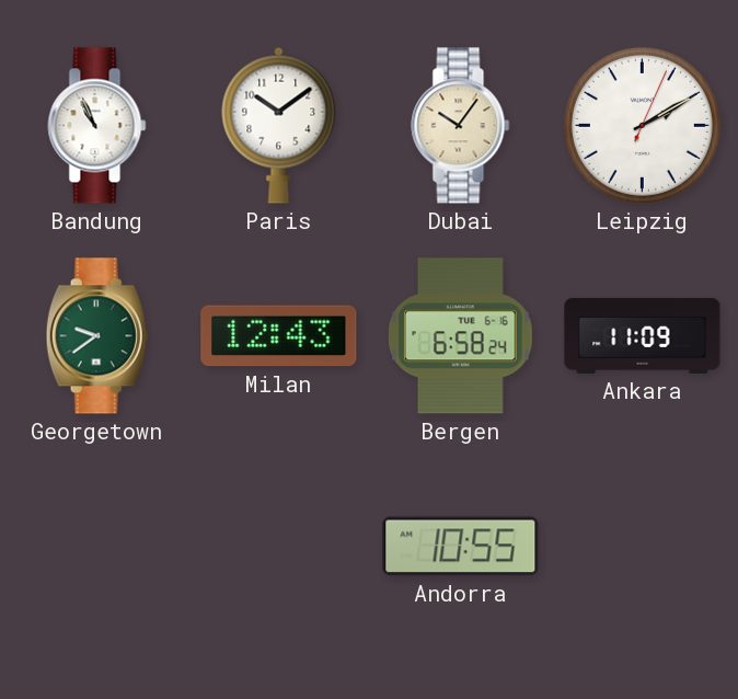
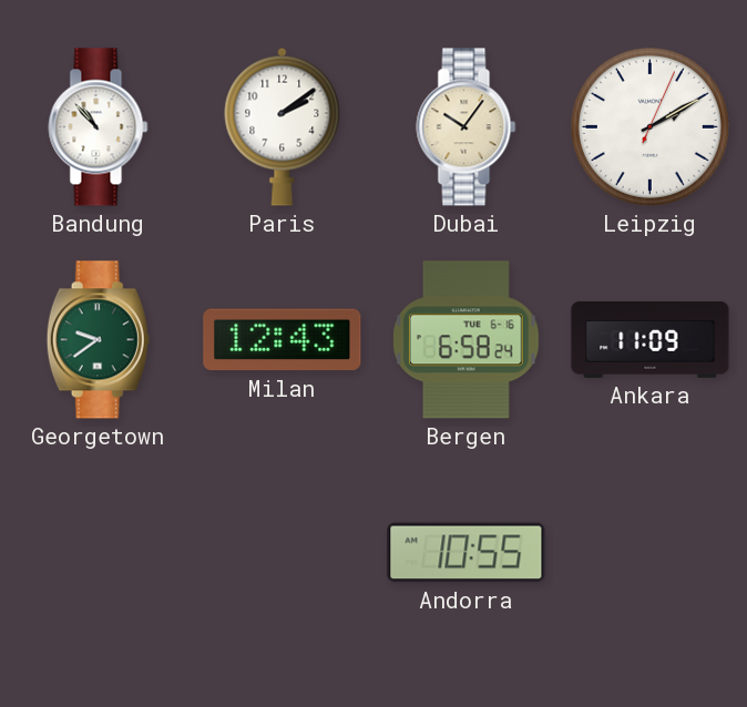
Bandung: 10:56 -> 10:53 (99, 127)
Paris: 10:09 -> 2:09 (283, 126)
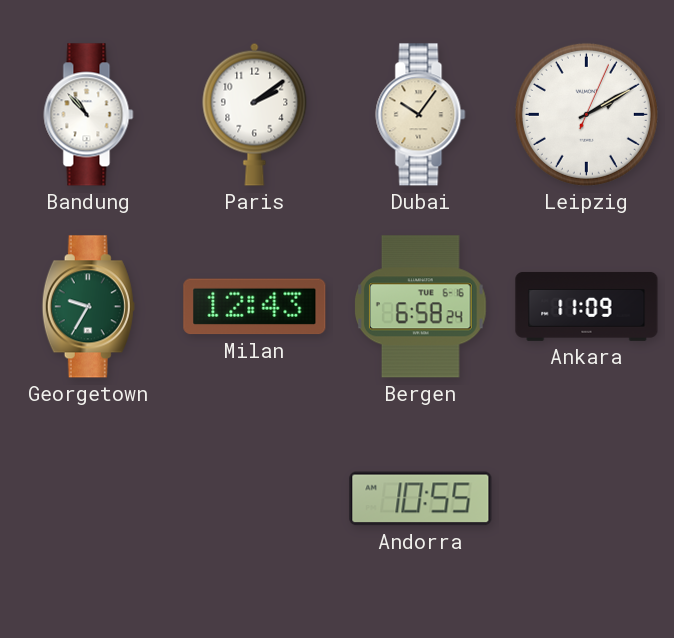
Georgetown: 9:39 -> 9:35 (88, 307)
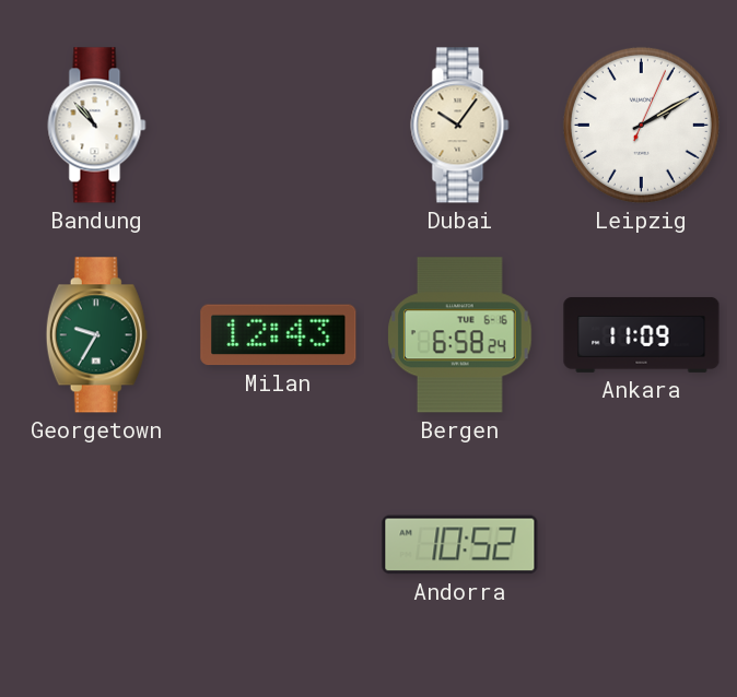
Paris: 2:09 -> none (255, 114)
Andorra: 10:55 -> 10:52 (460, 545)
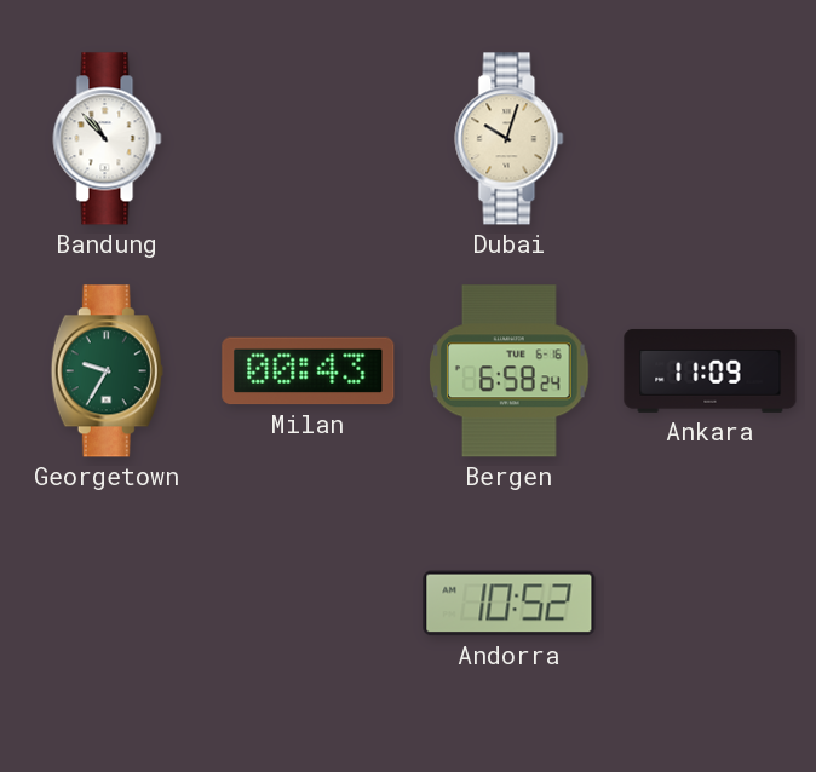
Dubai: 10:06 -> 10:03 (510, 139)
Leipzig: 2:10 -> none (641, 125)
Milan: 12:43 -> 00:43 (309, 371)
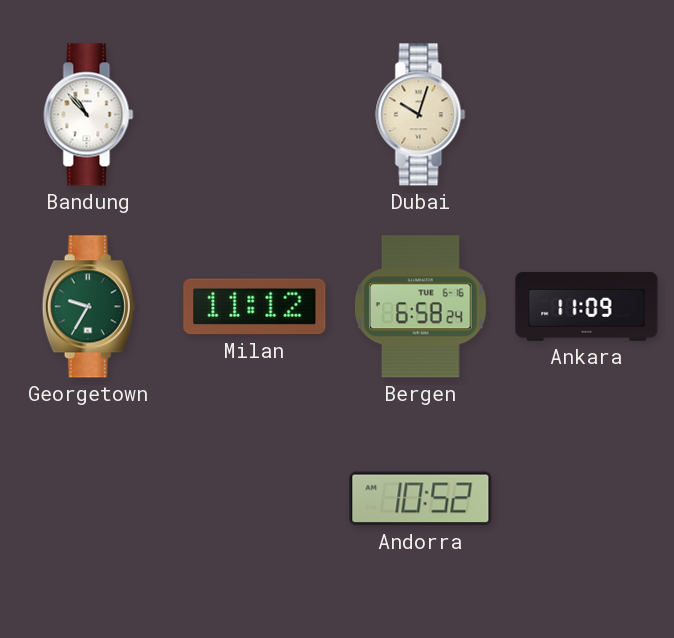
Milan: 00:43 -> 11:12 (255, 307)
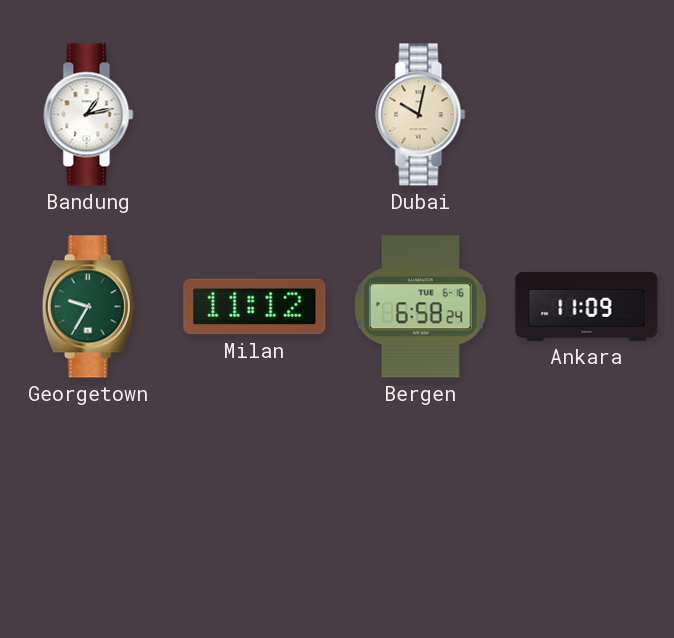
Bandung: 10:53 -> 1:13 (89, 115)
Dubai: 10:03 -> 10:02 (421, 115)
Andorra: 10:52 -> none (421, 499)
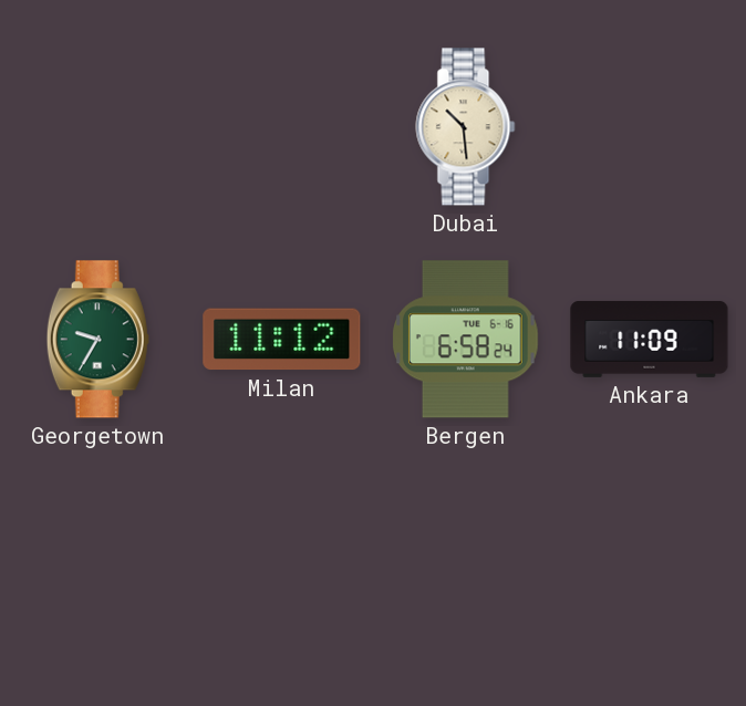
Bandung: 1:13 -> none (89, 115)
Dubai: 10:02 -> 10:29 (466, 127)
